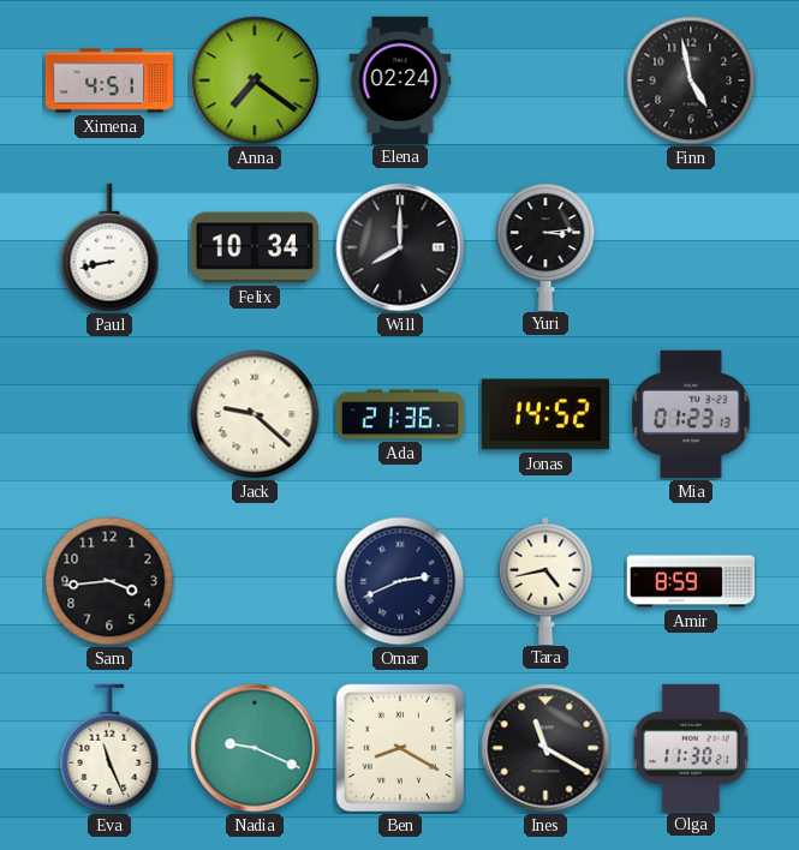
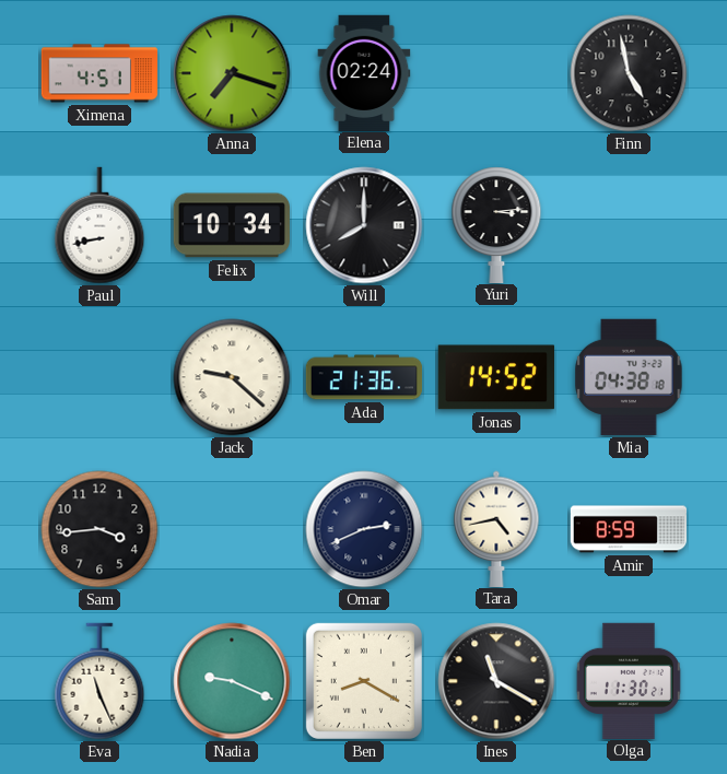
Anna: 7:21 -> 7:18 (232, 73)
Mia: 01:23 -> 04:38 (629, 377)
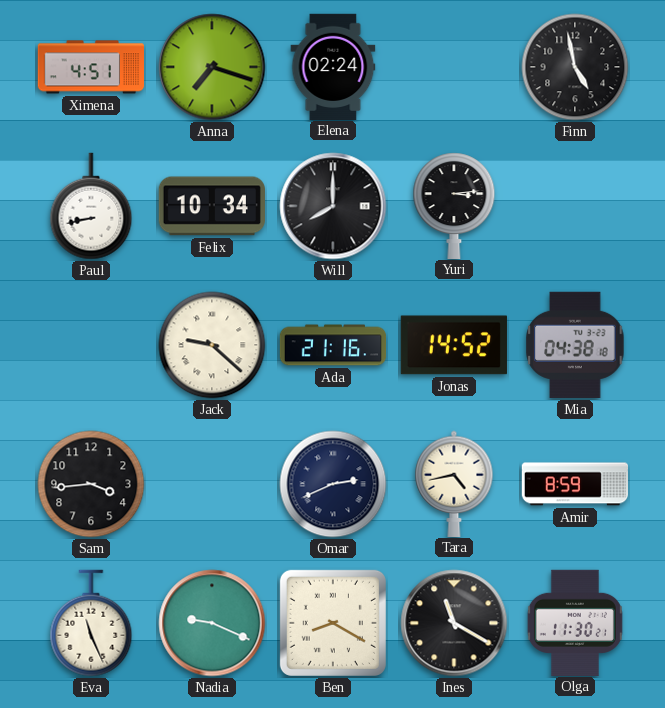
Ada: 21:36 -> 21:16 (333, 345)
